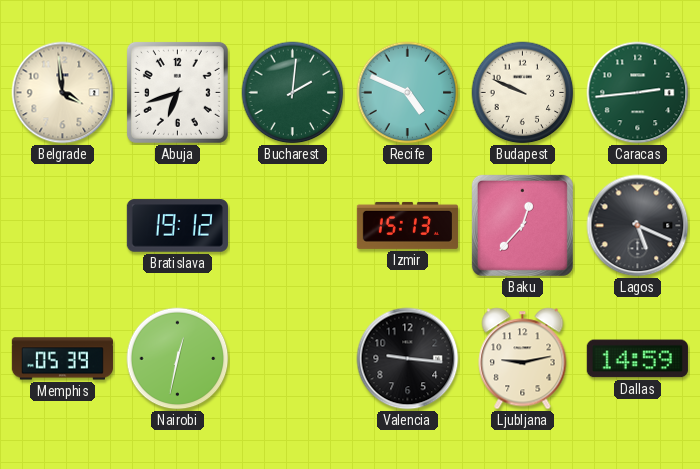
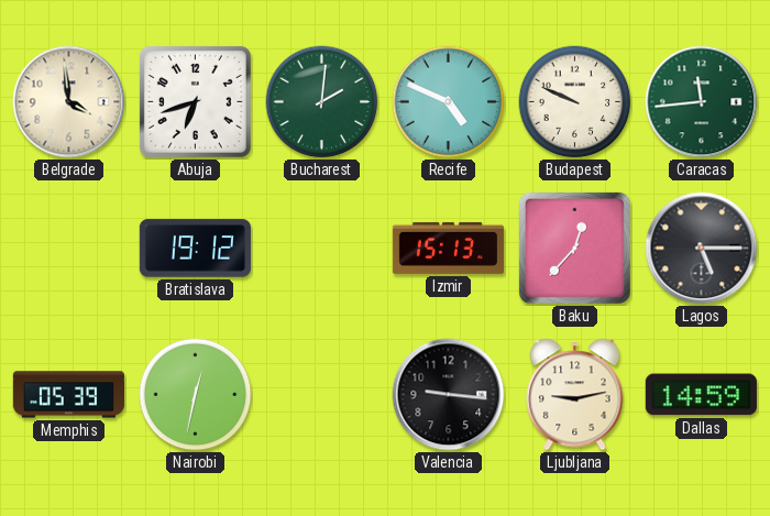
Caracas: 2:44 -> 11:44 (702, 102)
Lagos: 5:19 -> 5:15 (702, 249)
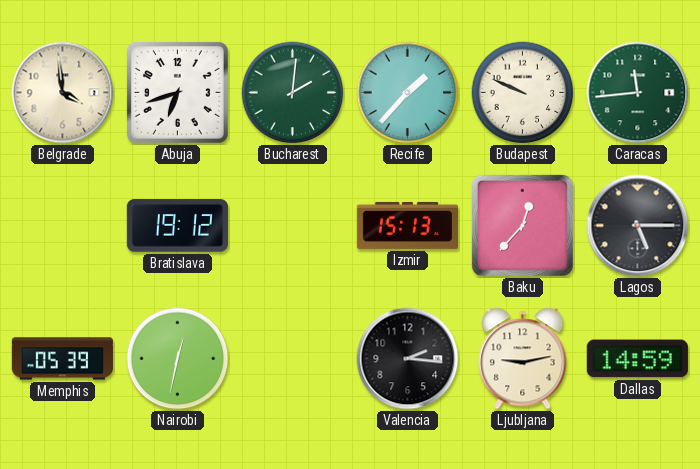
Recife: 4:49 -> 1:37 (408, 93)
Valencia: 9:16 -> 2:16 (408, 359)
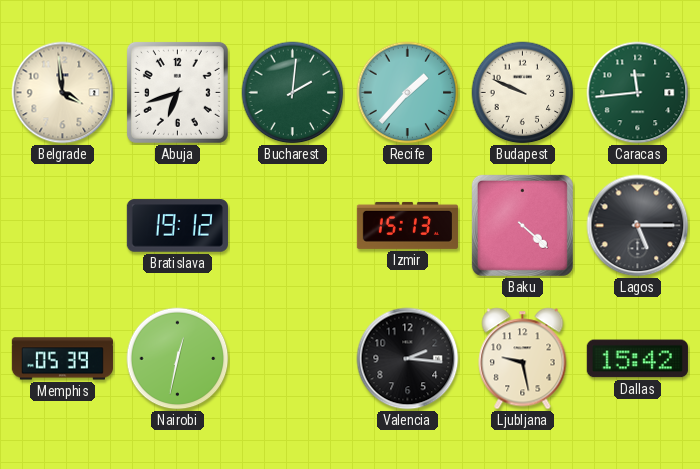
Baku: 12:37 -> 4:22 (522, 225)
Ljubljana: 9:13 -> 9:28 (523, 359)
Dallas: 14:59 -> 15:42 (637, 359)
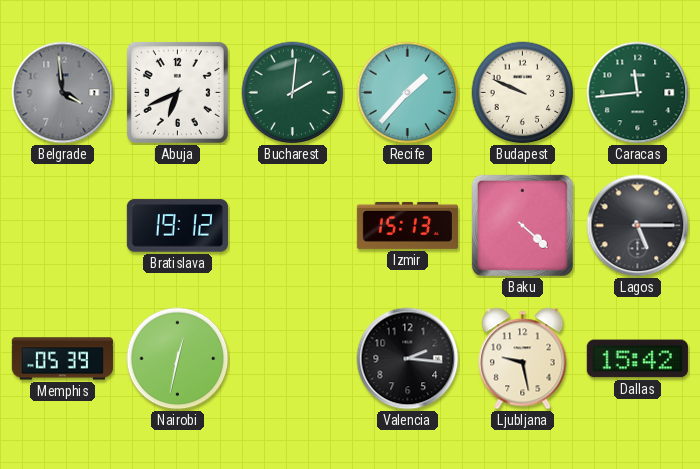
Belgrade dial: cream -> grey (63, 93)
Abuja: 6:42 -> 6:41 (177, 92)
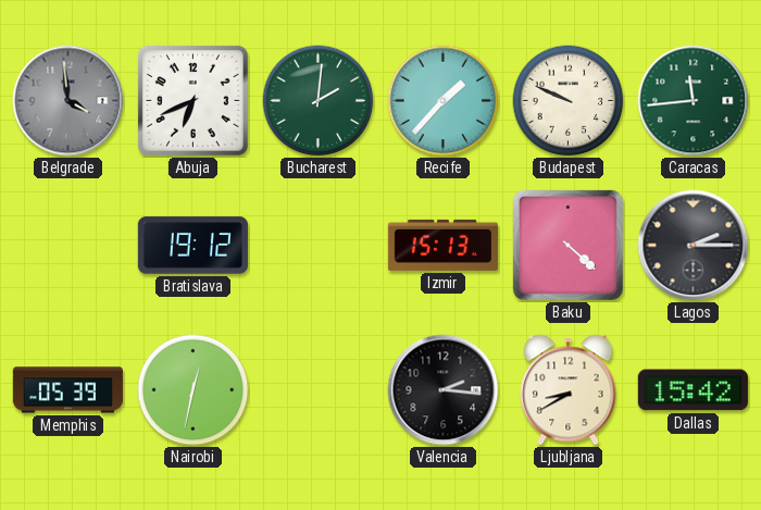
Lagos: 5:15 -> 2:15 (694, 246)
Ljubljana: 9:28 -> 8:40 (569, 390)
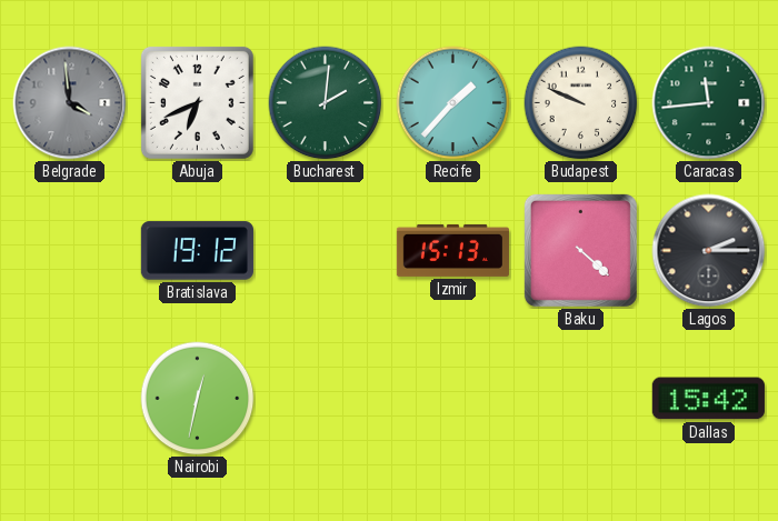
Memphis: 05:39 -> none (67, 390)
Valencia: 2:16 -> none (444, 390)
Ljubljana: 8:40 -> none (569, 390)
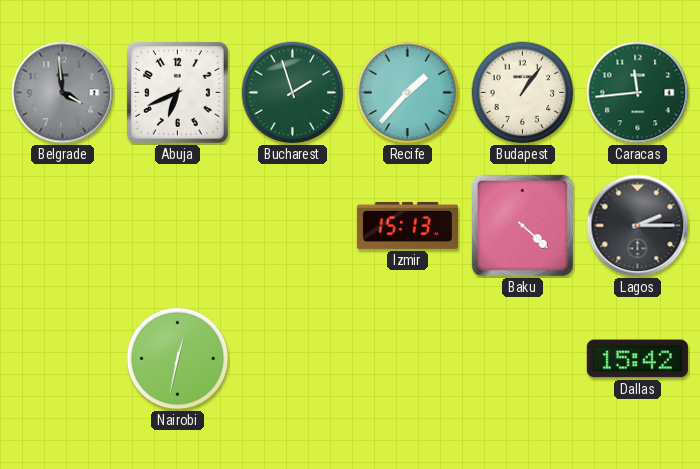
Bucharest: 2:01 -> 1:57 (293, 93)
Budapest: 9:49 -> 1:06 (523, 93)
Bratislava: 19:12 -> none (197, 251)
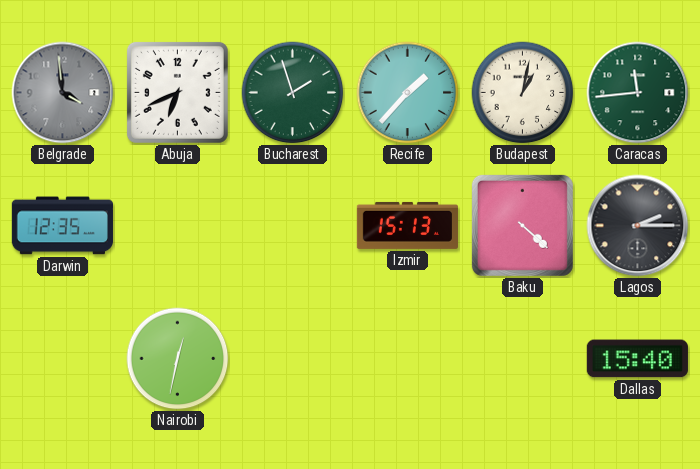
Budapest: 1:06 -> 1:02 (523, 93)
Darwin: none -> 12:35 (62, 226)
Dallas: 15:42 -> 15:40 (637, 359)
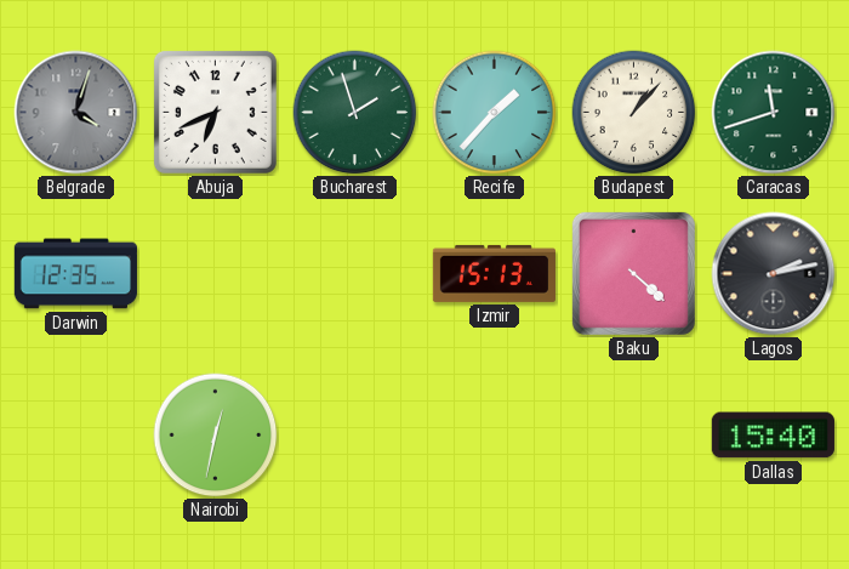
Belgrade: 3:59 -> 4:03 (76, 113)
Budapest: 1:02 -> 1:07 (634, 113)
Caracas: 11:44 -> 11:42 (774, 113)
Lagos: 2:15 -> 2:13 (774, 274)
